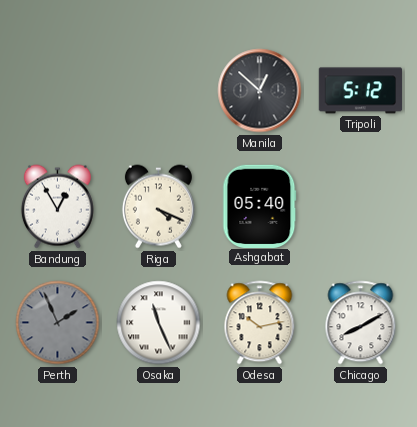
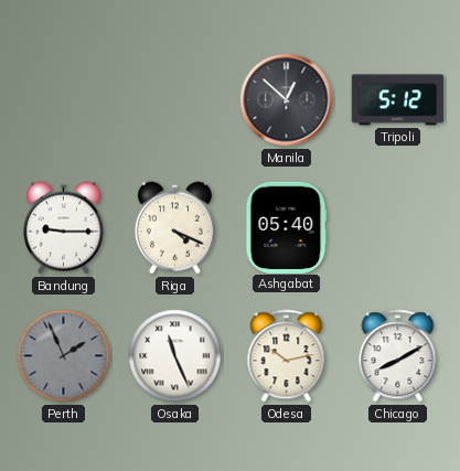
Bandung: 12:55 -> 9:15 (63, 228)
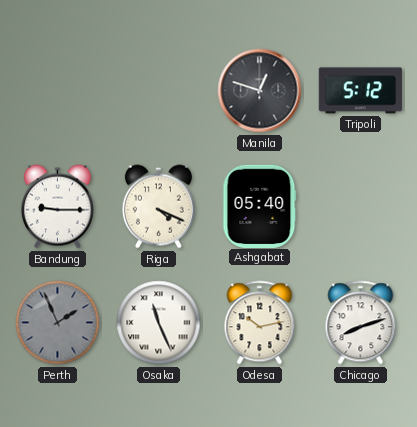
Manila: 12:52 -> 12:48 (260, 91)
Chicago: 8:10 -> 8:12 (361, 323)
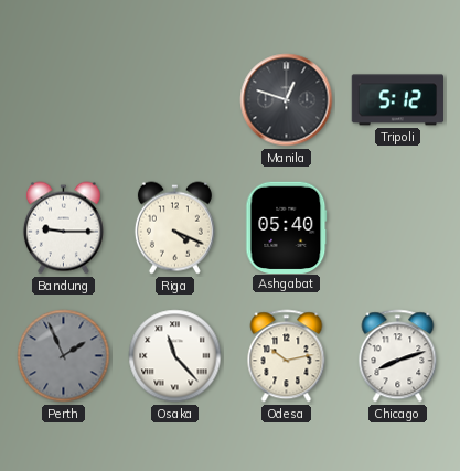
Osaka: 11:26 -> 11:23 (175, 356)
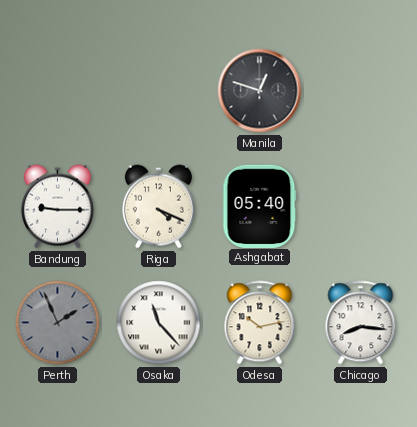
Tripoli: 5:12 -> none (397, 100)
Chicago: 8:12 -> 8:16 (361, 323)
